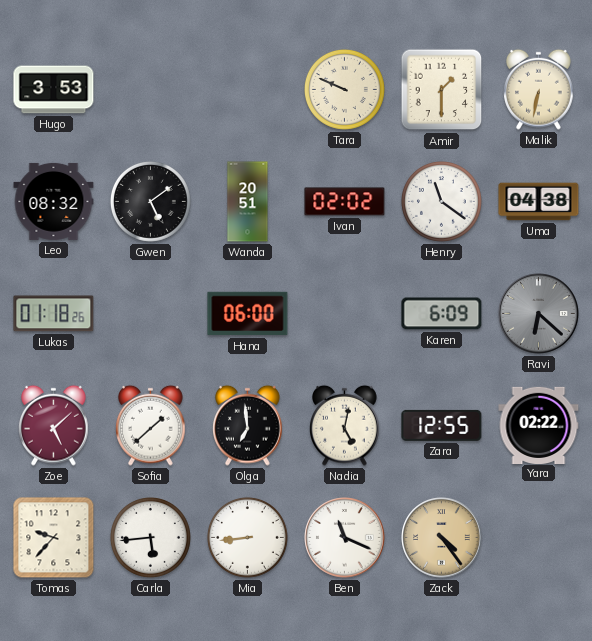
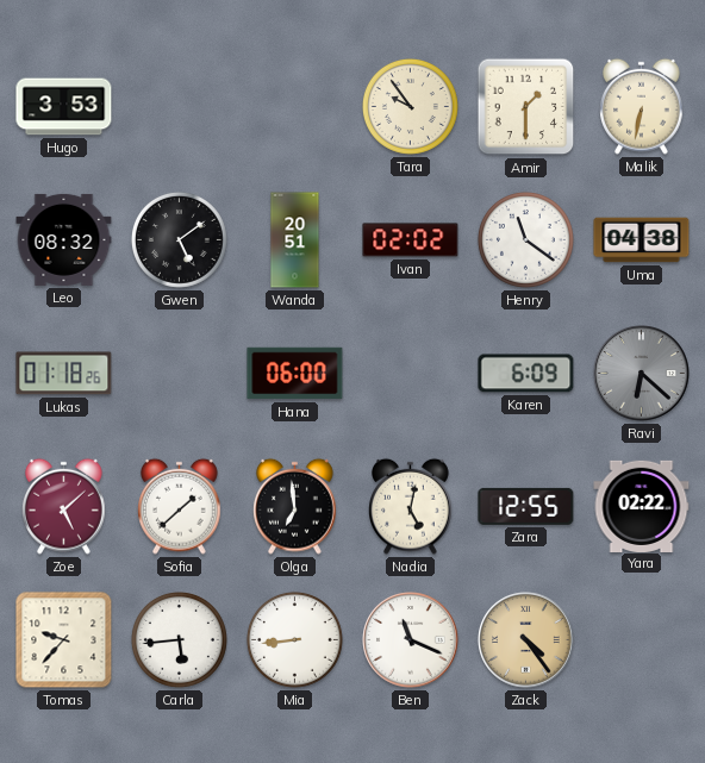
Tara: 9:49 -> 9:54 (410, 106)
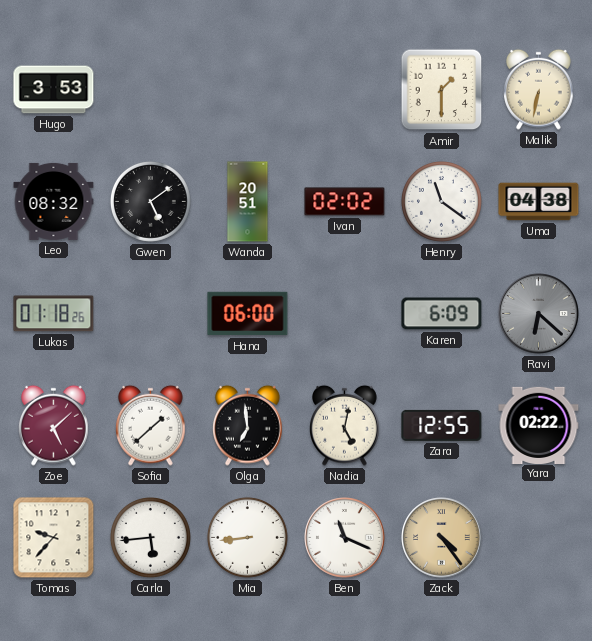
Tara: 9:54 -> none (410, 106)
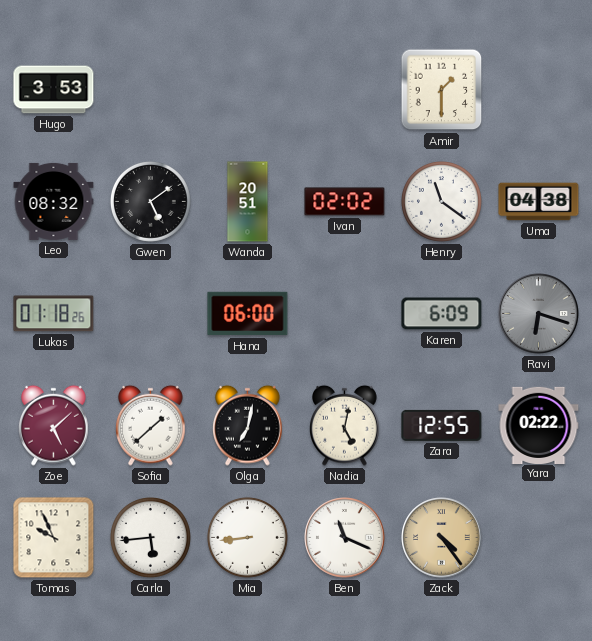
Malik: 6:32 -> none (539, 89)
Ravi: 6:22 -> 6:18 (539, 314)
Olga: 6:59 -> 7:02 (248, 425)
Tomas: 9:37 -> 9:56 (54, 538)
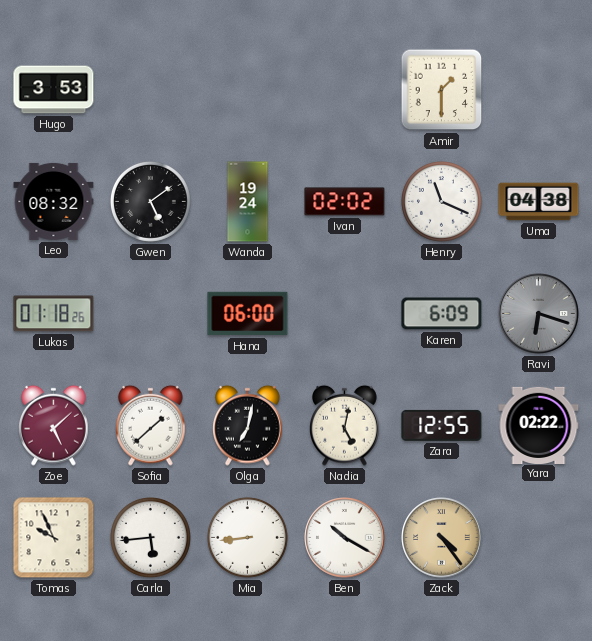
Wanda: 20:51 -> 19:24 (248, 202)
Henry: 11:21 -> 11:19 (441, 201)
Ben: 11:19 -> 10:20 (345, 538)
